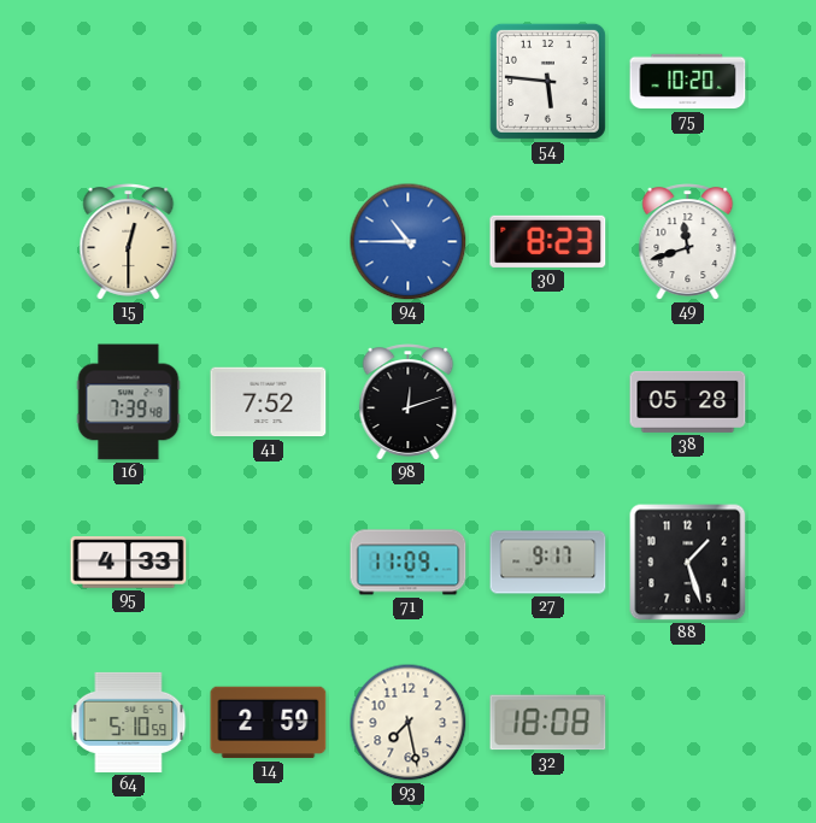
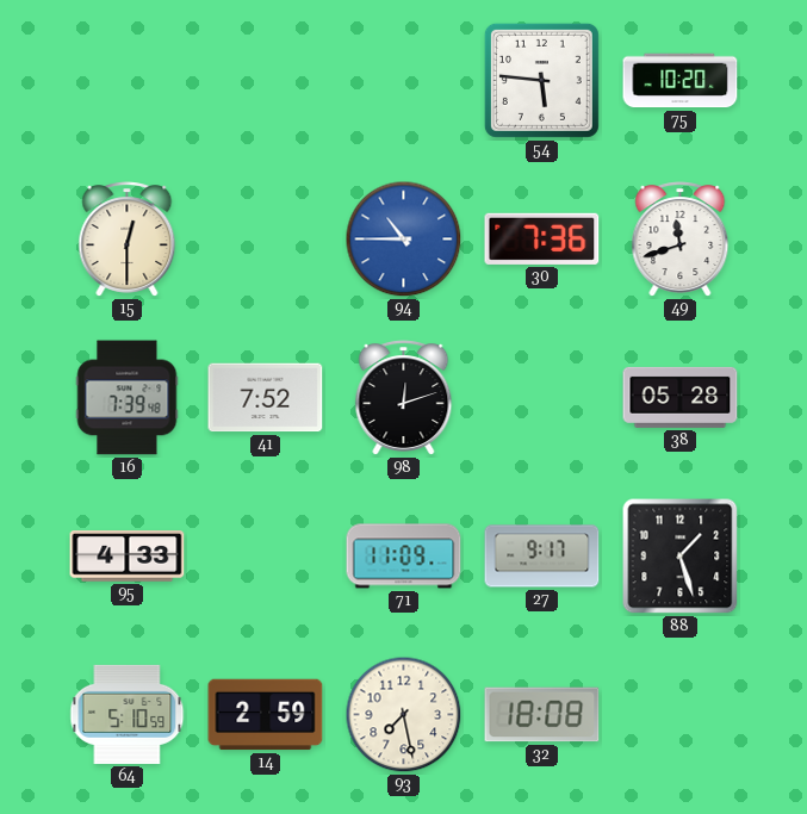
30: 8:23 -> 7:36 (542, 238)
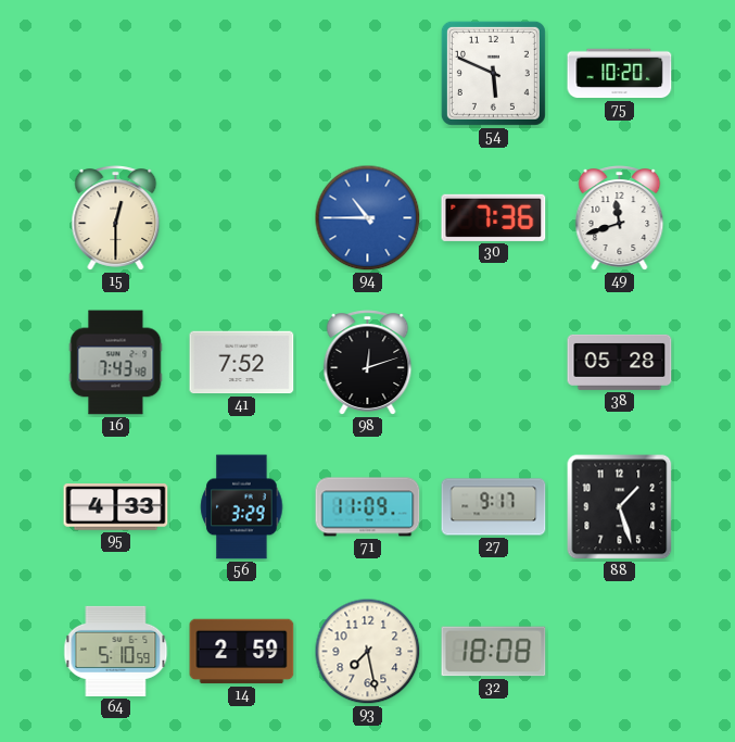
54: 5:46 -> 5:49 (493, 73)
16: 7:39 -> 7:43 (116, 363)
56: none -> 3:29 (242, 507)
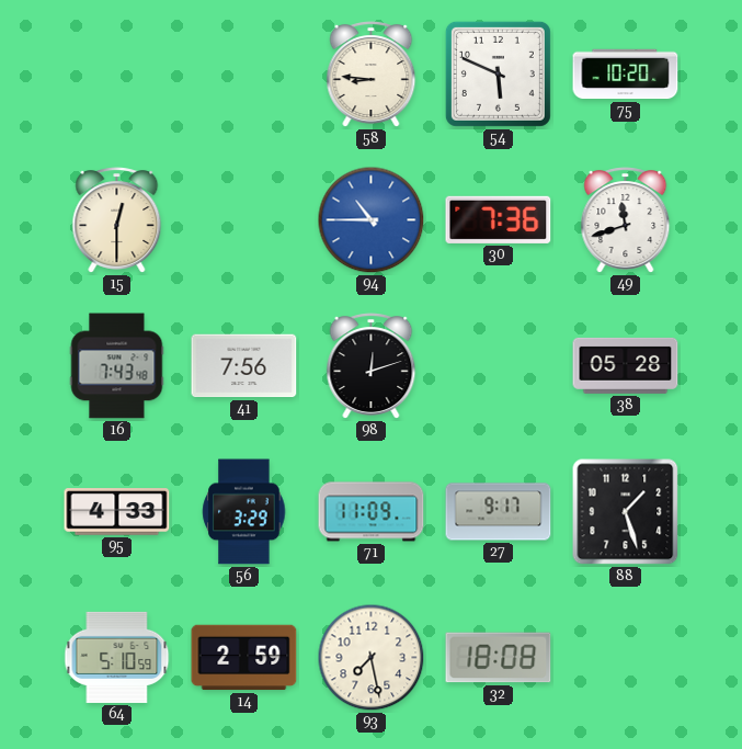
58: none -> 8:46 (372, 75)
41: 7:52 -> 7:56 (244, 366)
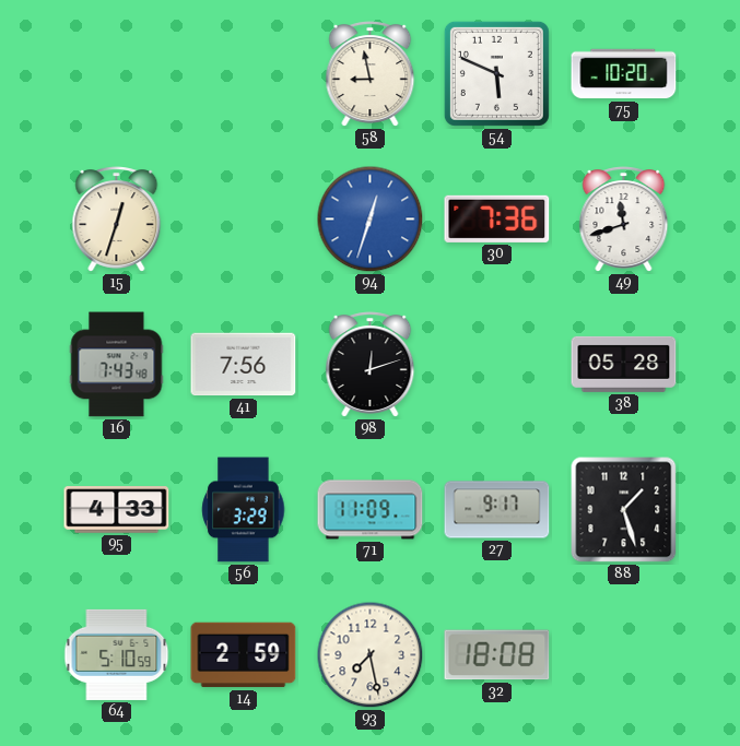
58: 8:46 -> 8:58 (371, 74)
15: 12:30 -> 12:33 (117, 220)
94: 10:45 -> 12:33 (371, 220)
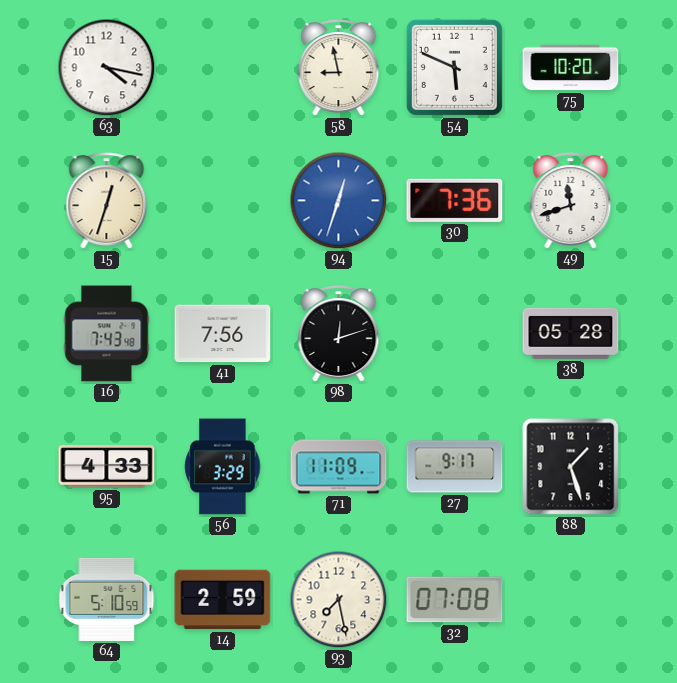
63: none -> 4:17 (107, 68)
32: 18:08 -> 07:08 (455, 600)
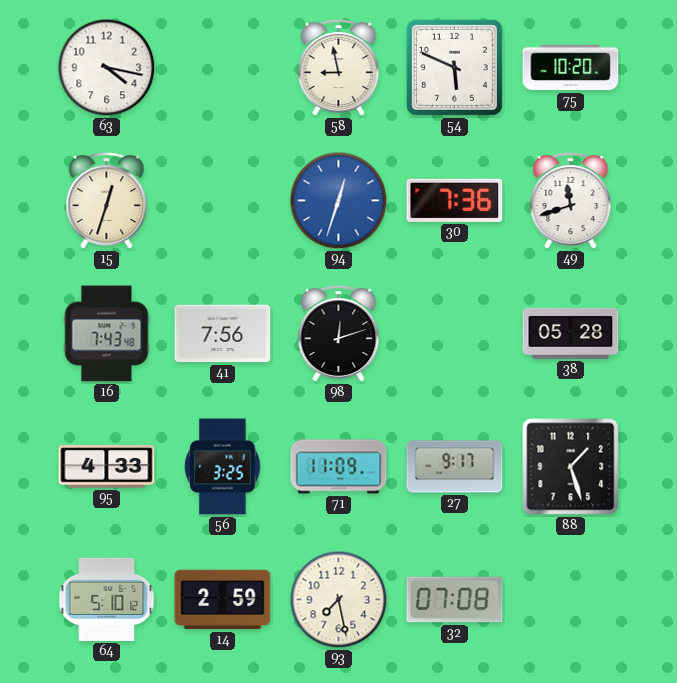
56: 3:29 -> 3:25 (223, 467)
64: 5:10:59 -> 5:10:12 (107, 599)
